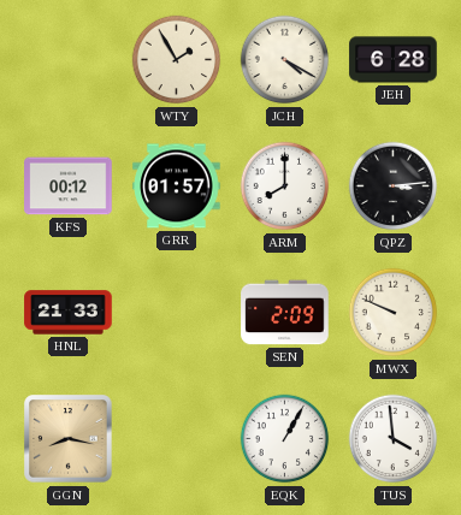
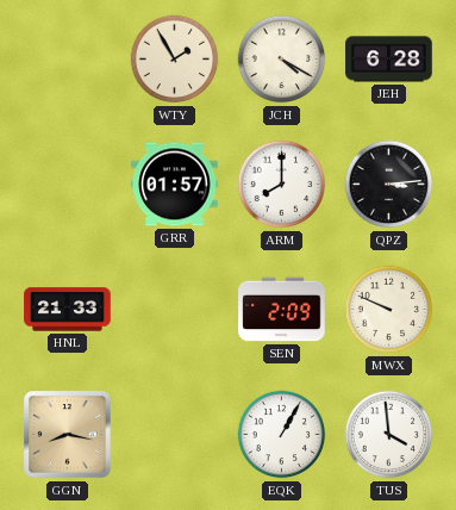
KFS: 00:12 -> none (69, 187)
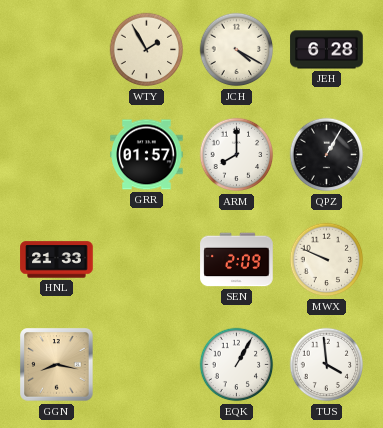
QPZ: 3:14 -> 1:05 (327, 155)
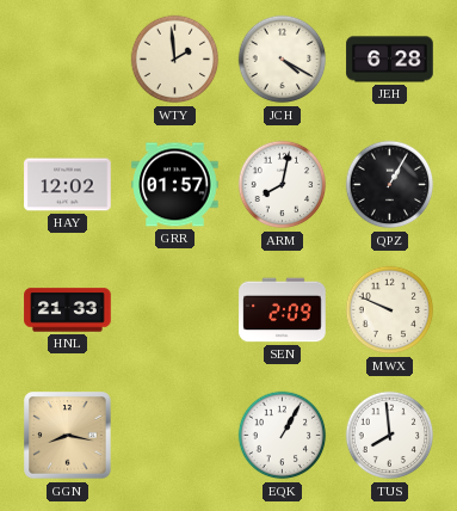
WTY: 1:55 -> 1:59 (175, 60)
HAY: none -> 12:02 (68, 185)
ARM: 8:00 -> 8:02 (283, 185)
TUS: 3:59 -> 7:59 (390, 436)
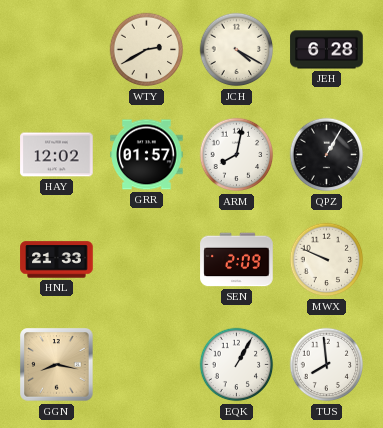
WTY: 1:59 -> 2:40 (147, 50)
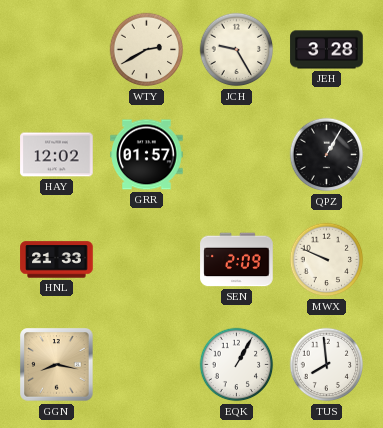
JCH: 4:20 -> 9:25 (237, 50)
JEH: 6:28 -> 3:28 (327, 50)
ARM: 8:02 -> none (237, 155)
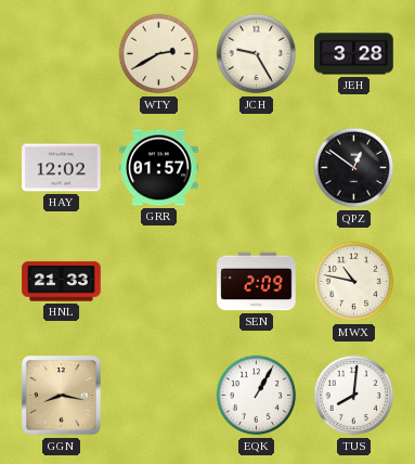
QPZ: 1:05 -> 12:51 (354, 168)
MWX: 9:49 -> 10:47 (354, 282)
TUS: 7:59 -> 8:01 (354, 396)
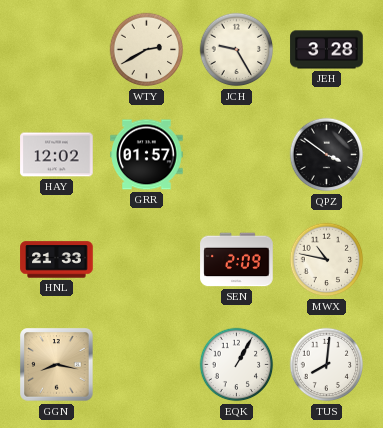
QPZ: 12:51 -> 3:51 (327, 155)
